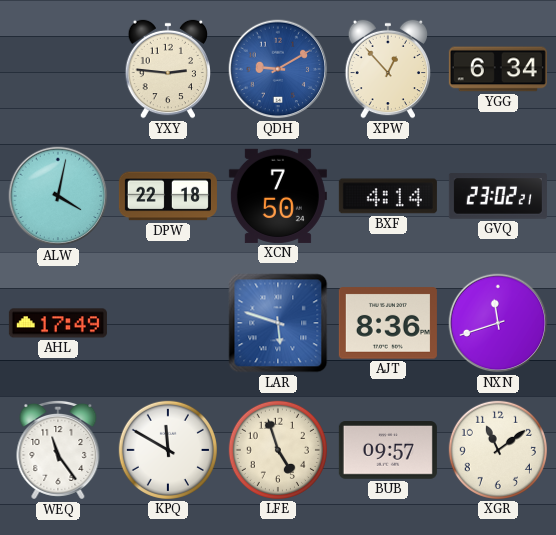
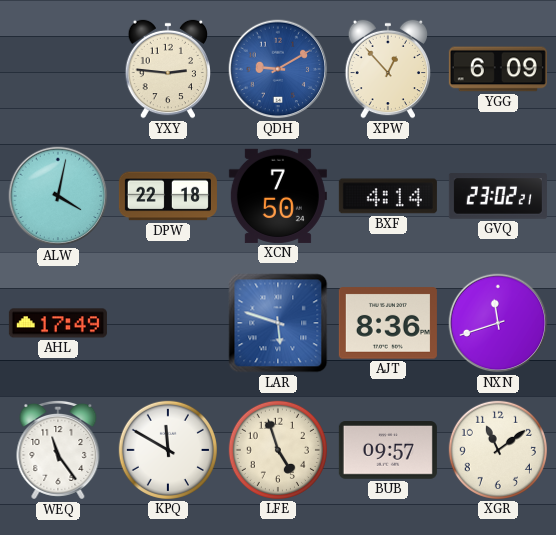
YGG: 6:34 -> 6:09 (498, 69)
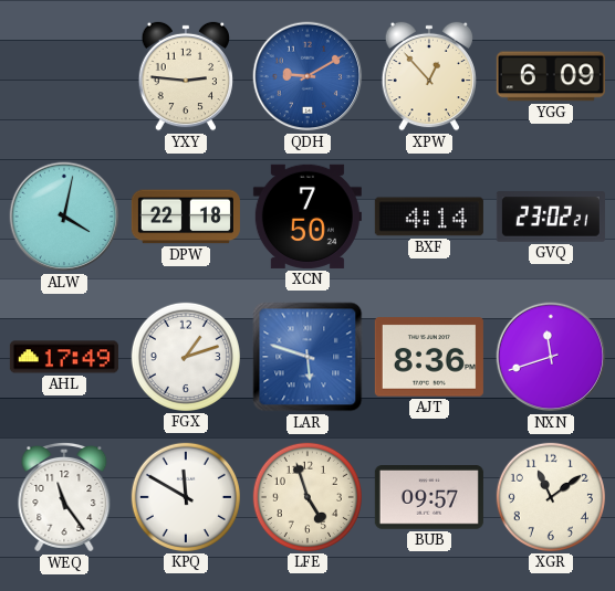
FGX: none -> 1:12 (186, 357)
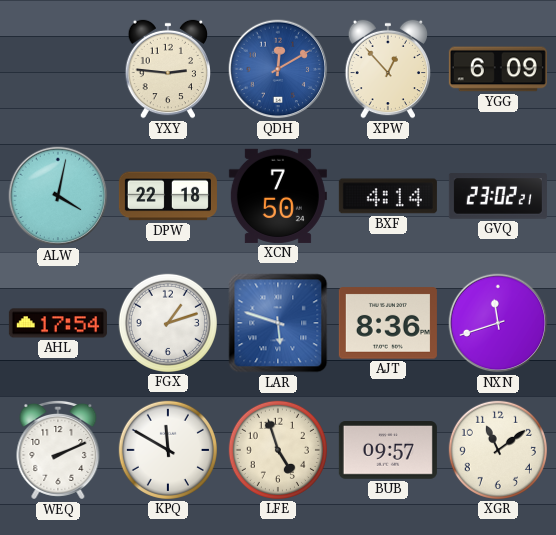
QDH: 9:10 -> 12:10 (278, 69)
AHL: 17:49 -> 17:54 (58, 323)
WEQ: 11:24 -> 2:11 (58, 450)
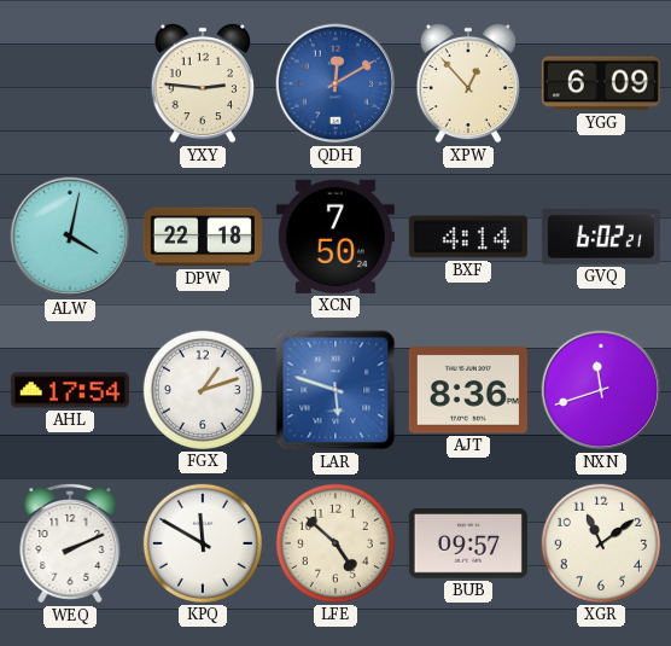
GVQ: 23:02 -> 6:02 (601, 237)
LFE: 4:57 -> 4:52 (335, 543)
